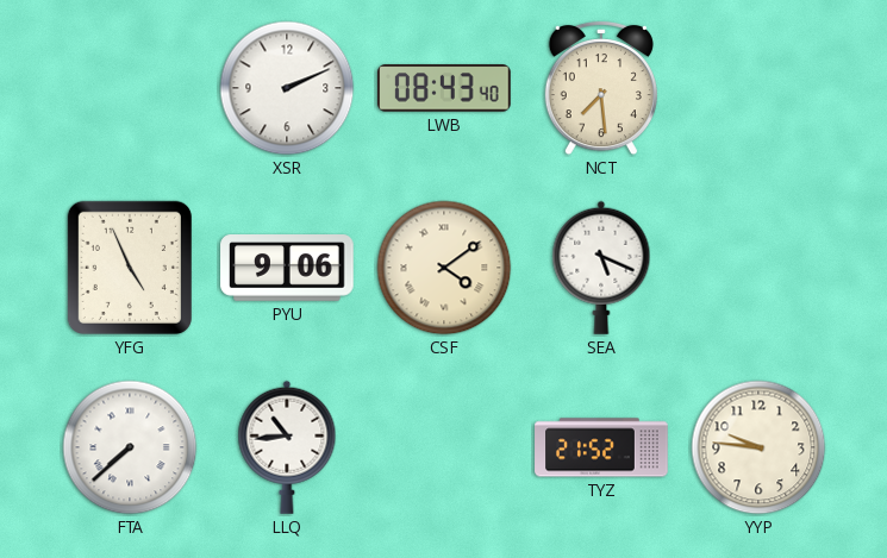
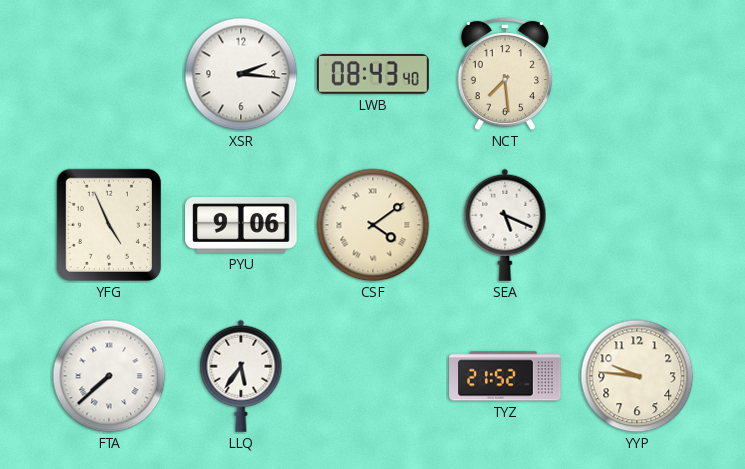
XSR: 2:11 -> 2:16 (241, 74)
LLQ: 10:44 -> 5:36 (241, 376)
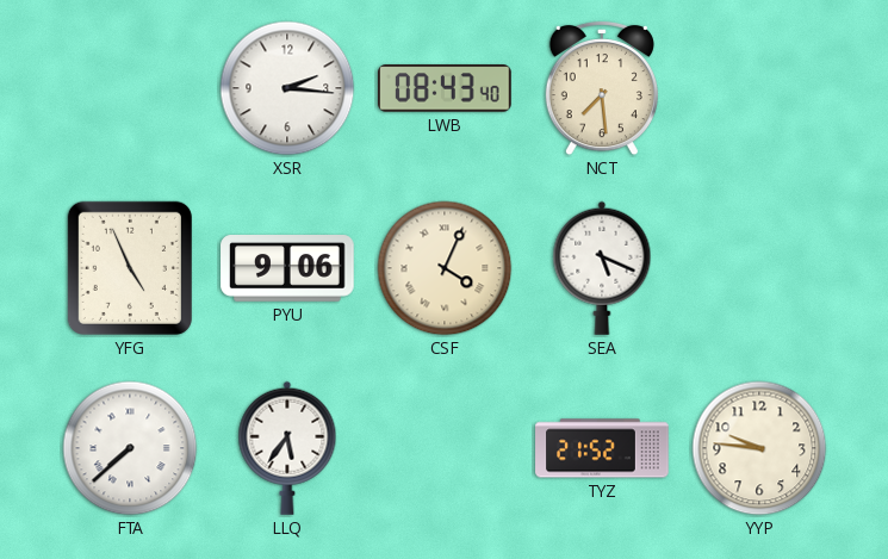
CSF: 4:09 -> 4:04 (445, 268)
